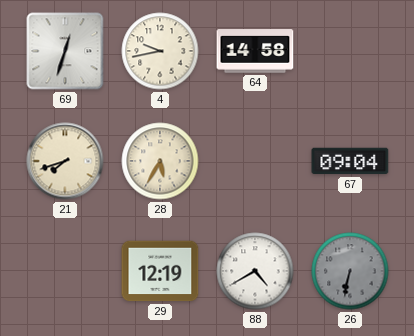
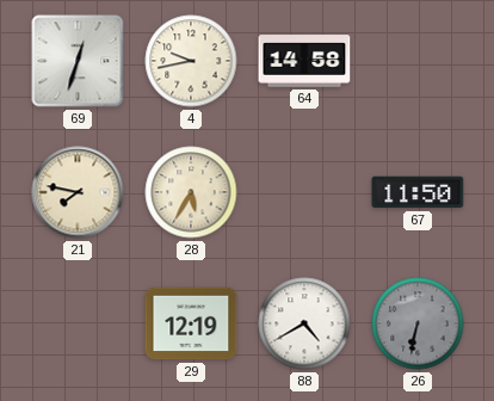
21: 7:42 -> 7:47 (78, 192)
67: 09:04 -> 11:50 (418, 192)
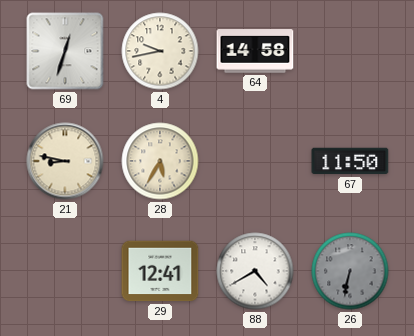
21: 7:47 -> 8:47 (65, 161)
29: 12:19 -> 12:41 (160, 271)
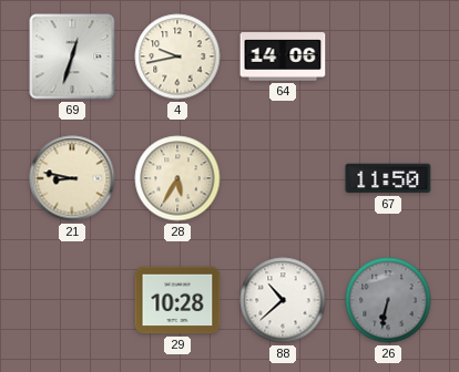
64: 14:58 -> 14:06 (283, 56)
29: 12:41 -> 10:28 (177, 300)
88: 4:40 -> 10:38 (283, 300)
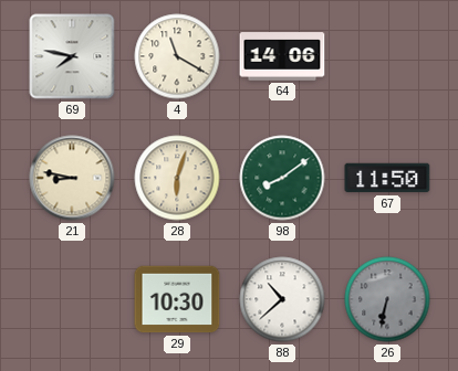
69: 12:33 -> 7:47 (72, 56)
4: 9:43 -> 11:20 (177, 56)
28: 5:35 -> 6:03 (177, 178)
98: none -> 8:09 (282, 178)
29: 10:28 -> 10:30 (177, 299)
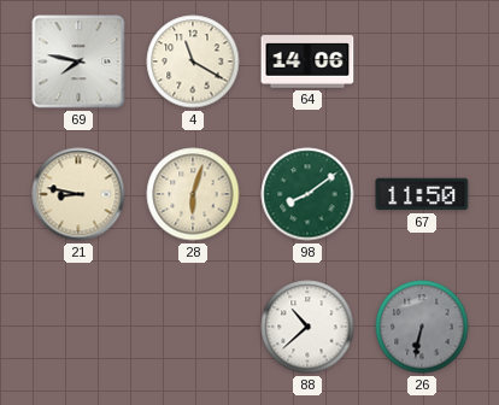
29: 10:30 -> none (177, 299)
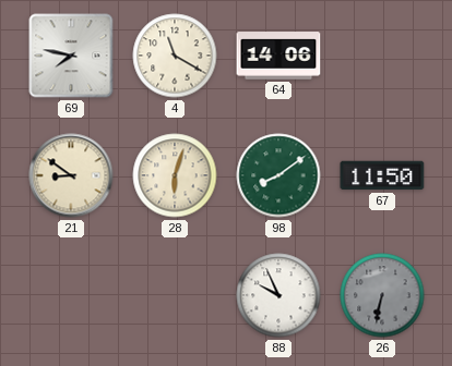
21: 8:47 -> 8:51 (71, 175)
88: 10:38 -> 9:56 (278, 295)
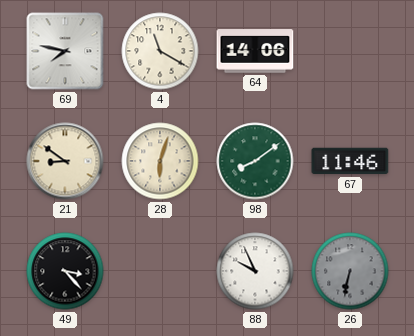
67: 11:50 -> 11:46 (350, 161)
49: none -> 3:23 (65, 271)
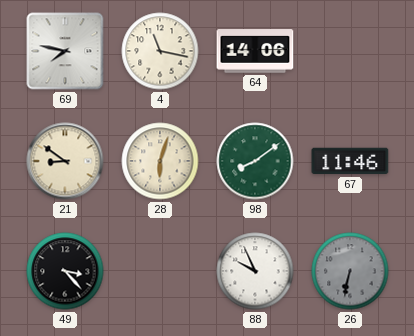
4: 11:20 -> 11:17 (160, 51)
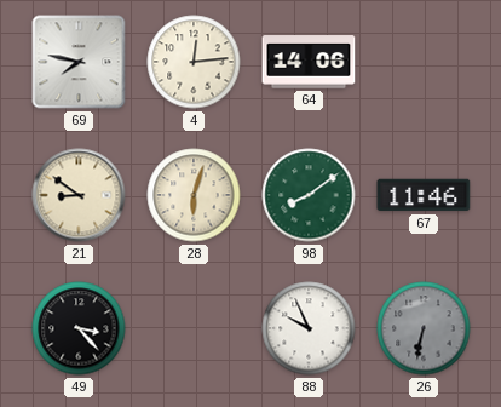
4: 11:17 -> 12:14 (194, 62)
